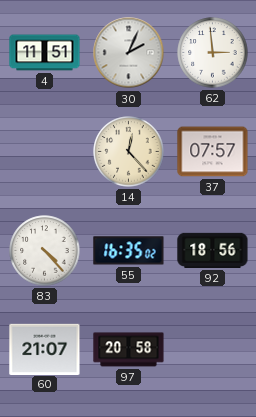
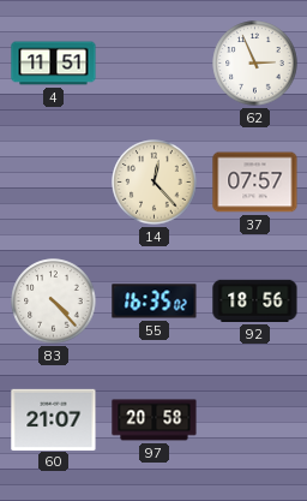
30: 2:04 -> none (129, 53)
62: 2:59 -> 2:56 (255, 64)
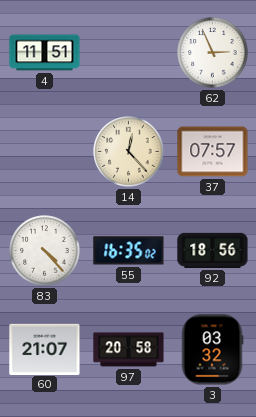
3: none -> 03:32 (212, 350)
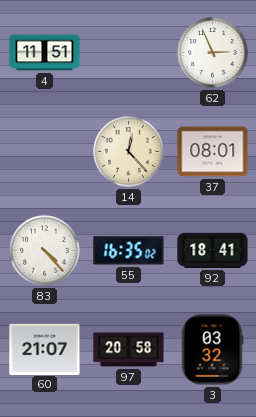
37: 07:57 -> 08:01 (213, 152)
92: 18:56 -> 18:41 (213, 250)
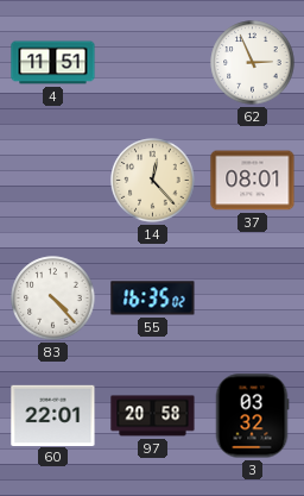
92: 18:41 -> none (213, 250)
60: 21:07 -> 22:01 (53, 415)
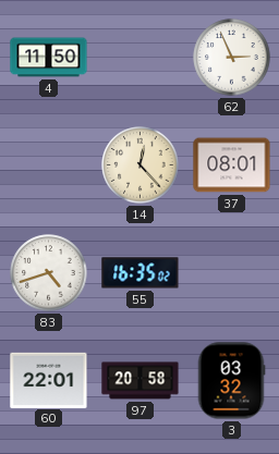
4: 11:51 -> 11:50 (49, 58)
83: 4:23 -> 4:42 (49, 273)
